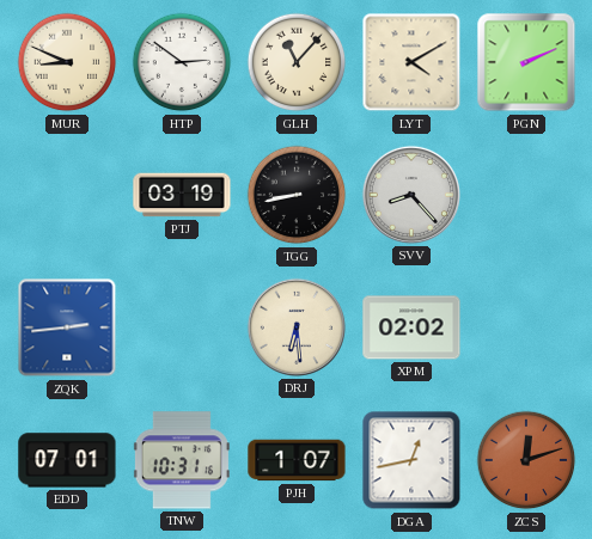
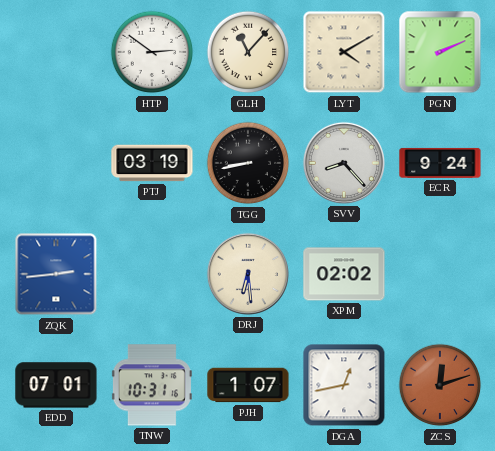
MUR: 8:49 -> none (67, 62)
ECR: none -> 9:24 (440, 163)
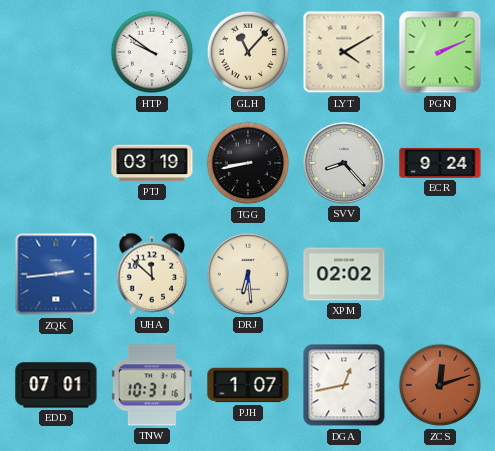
HTP: 2:51 -> 9:51 (152, 52)
UHA: none -> 11:52 (152, 274)
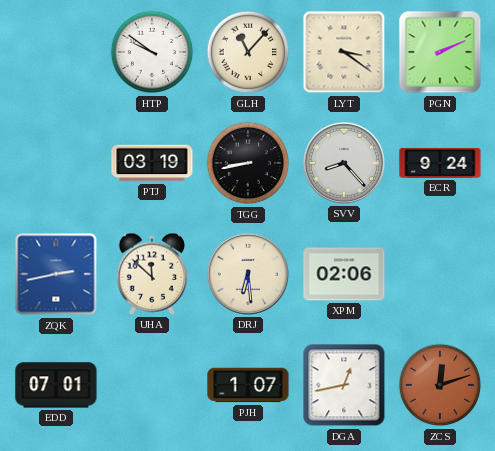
LYT: 4:10 -> 3:21 (344, 52)
ZQK: 2:44 -> 2:43 (56, 274)
XPM: 02:02 -> 02:06 (344, 274)
TNW: 10:31 -> none (152, 385)
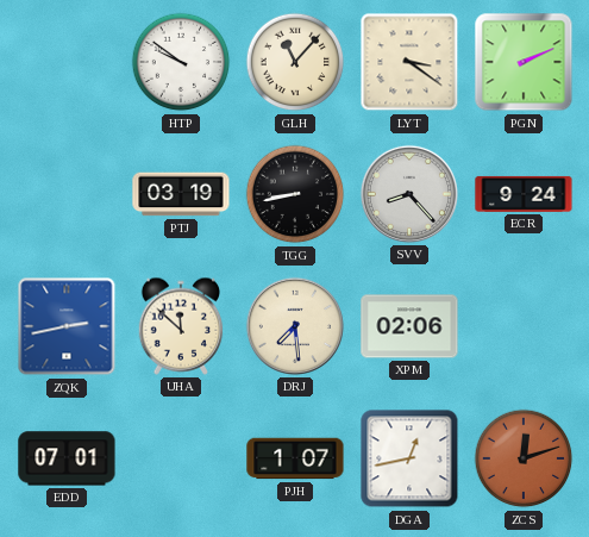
DRJ: 6:29 -> 7:29 (295, 326)
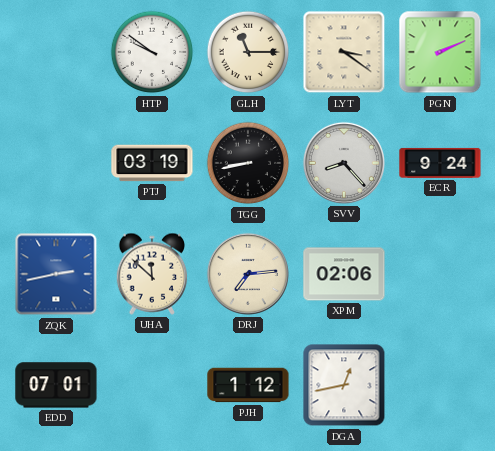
GLH: 11:07 -> 11:15 (248, 52)
DRJ: 7:29 -> 7:14 (248, 274)
PJH: 1:07 -> 1:12 (248, 385)
ZCS: 12:12 -> none (524, 458)
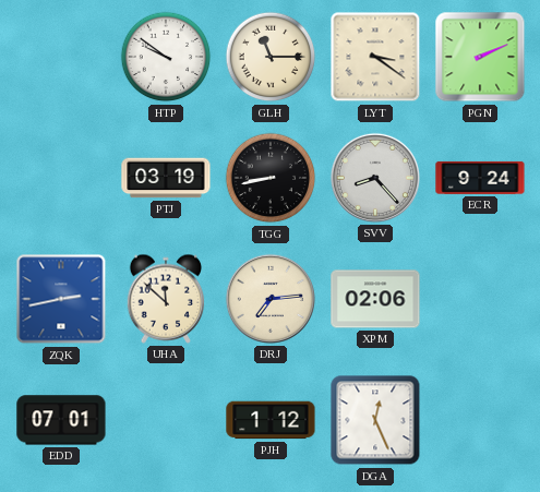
DGA: 12:43 -> 12:26 (375, 420)
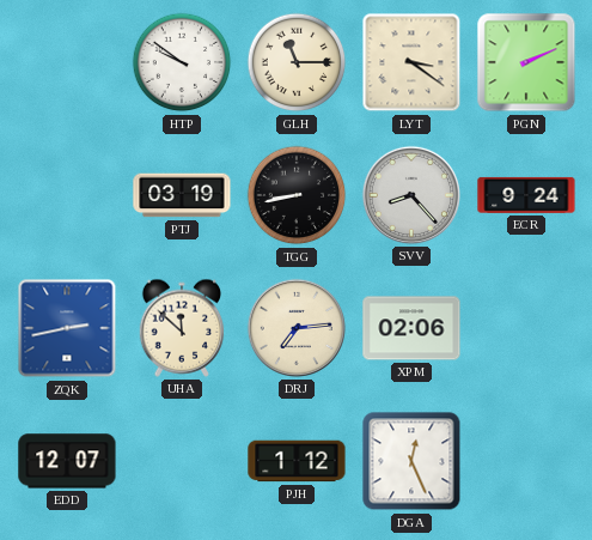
EDD: 07:01 -> 12:07 (67, 461)
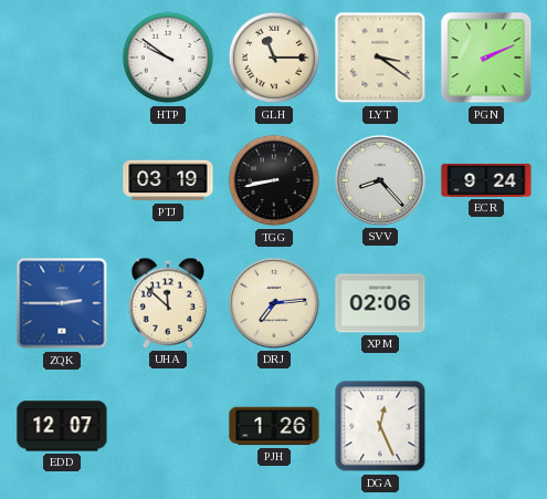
ZQK: 2:43 -> 2:45 (62, 303)
PJH: 1:12 -> 1:26 (274, 426)
